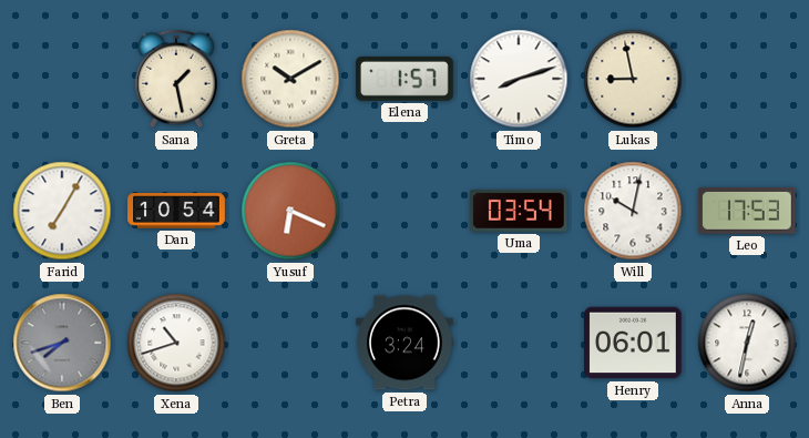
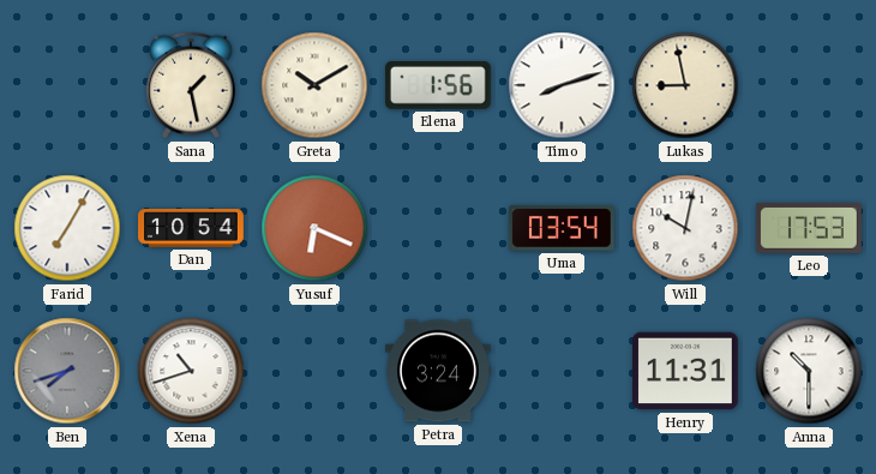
Elena: 1:57 -> 1:56 (438, 86)
Henry: 06:01 -> 11:31 (686, 371)
Anna: 12:32 -> 10:30 (809, 371)
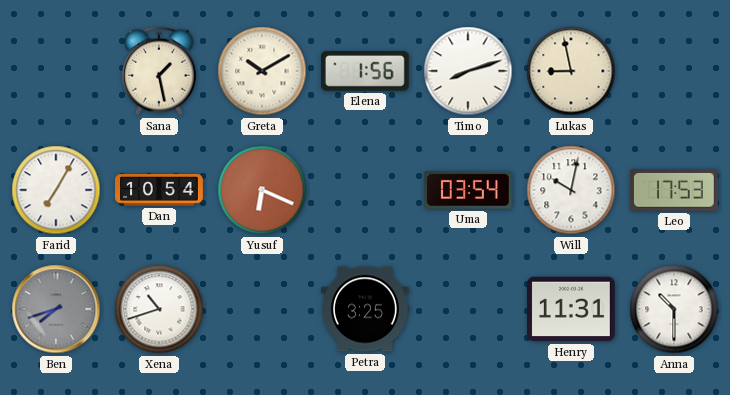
Petra: 3:24 -> 3:25 (366, 309)
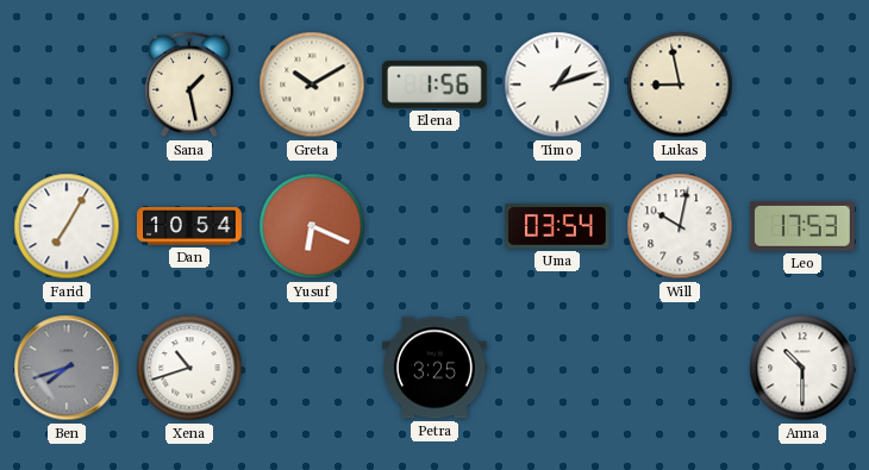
Timo: 8:12 -> 1:12 (557, 84)
Henry: 11:31 -> none (572, 309)
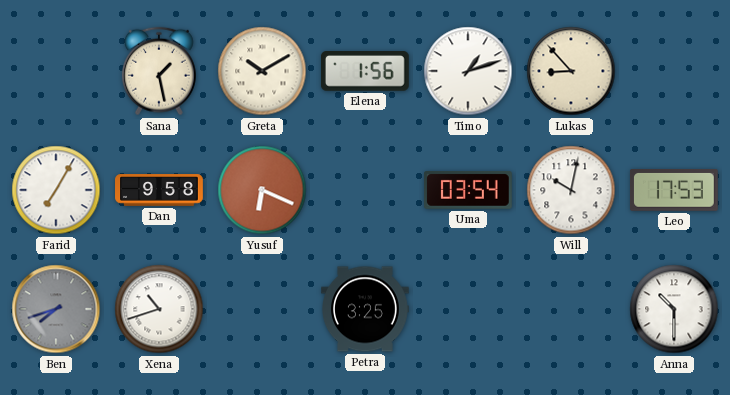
Lukas: 8:58 -> 8:53 (571, 71)
Dan: 10:54 -> 9:58 (159, 190)
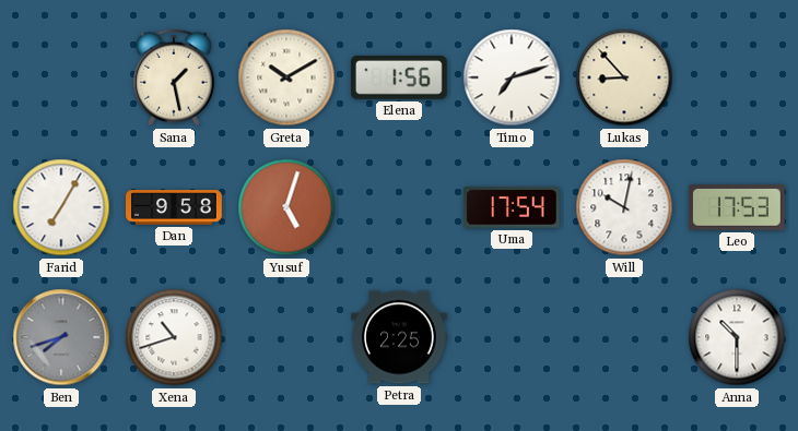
Timo: 1:12 -> 7:12 (512, 77)
Yusuf: 6:19 -> 5:03 (286, 207)
Uma: 03:54 -> 17:54 (513, 208)
Petra: 3:25 -> 2:25 (400, 337)
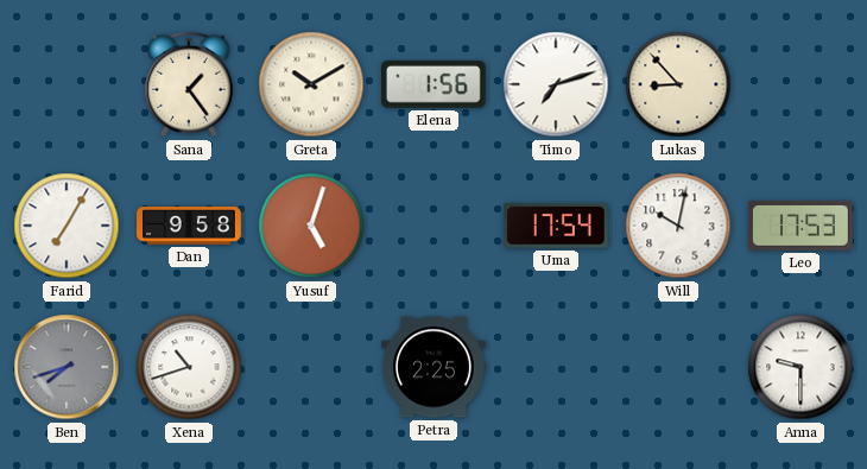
Sana: 1:28 -> 1:24 (189, 84)
Anna: 10:30 -> 9:30 (800, 367)
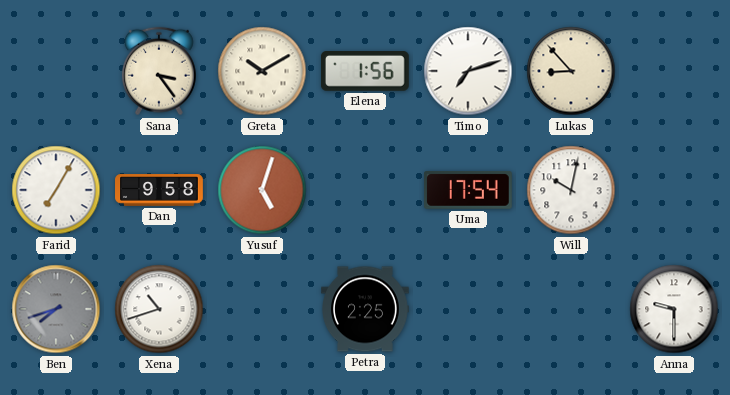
Sana: 1:24 -> 3:24 (159, 71)
Leo: 17:53 -> none (800, 227)
